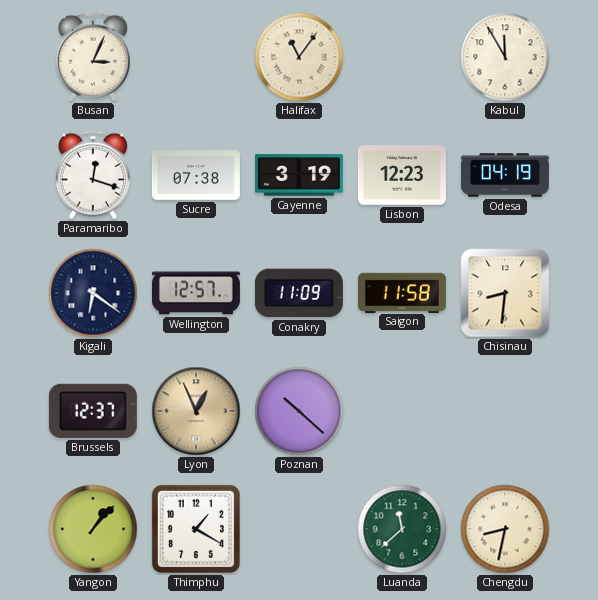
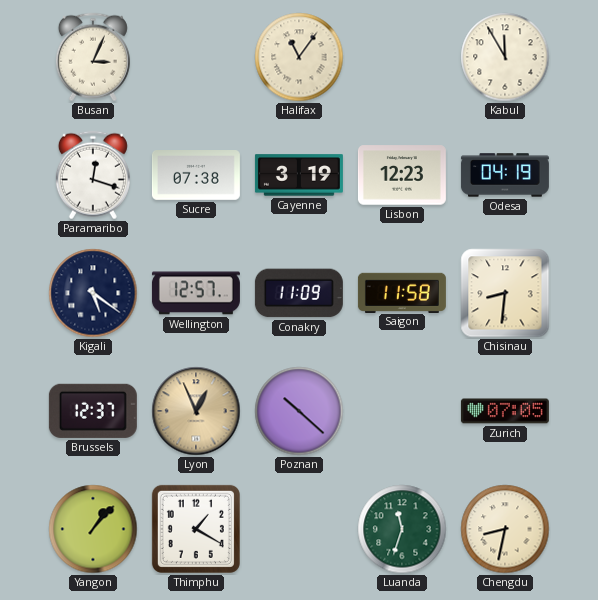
Kigali: 6:21 -> 5:21 (93, 293)
Zurich: none -> 07:05 (505, 411)
Luanda: 11:38 -> 11:33 (402, 529)
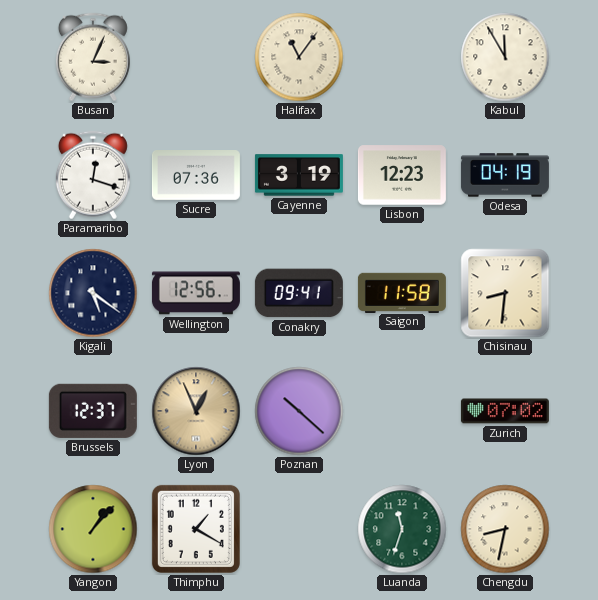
Sucre: 07:38 -> 07:36 (196, 176)
Wellington: 12:57 -> 12:56 (196, 293)
Conakry: 11:09 -> 09:41 (299, 293)
Zurich: 07:05 -> 07:02 (505, 411)
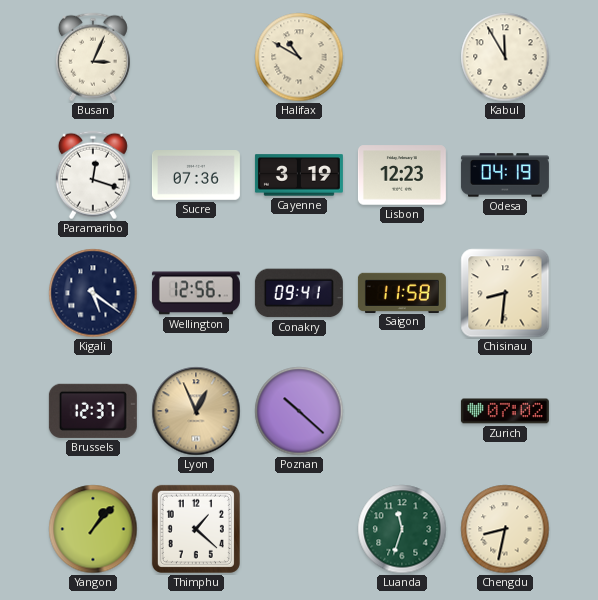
Halifax: 11:06 -> 10:50 (299, 57)
Thimphu: 1:20 -> 1:22 (196, 529)
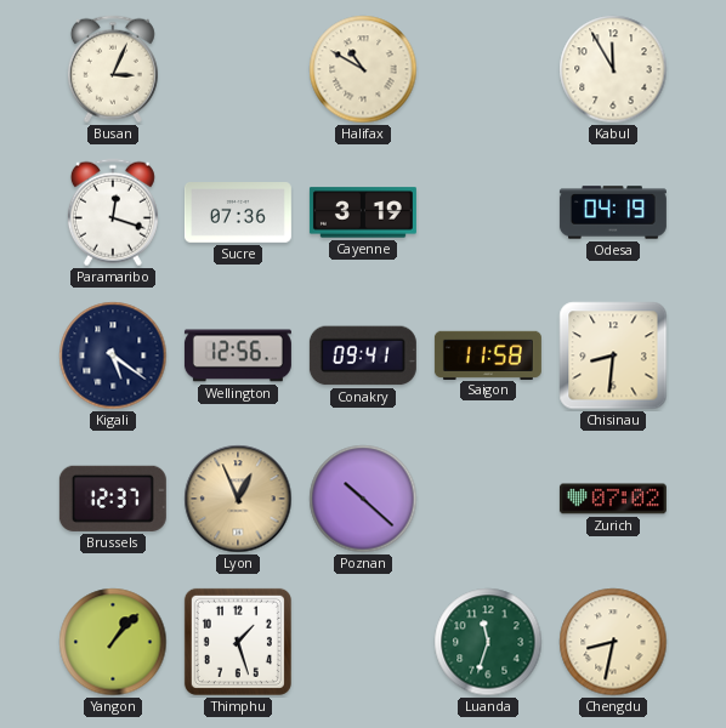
Lisbon: 12:23 -> none (402, 175)
Thimphu: 1:22 -> 1:27 (238, 642)
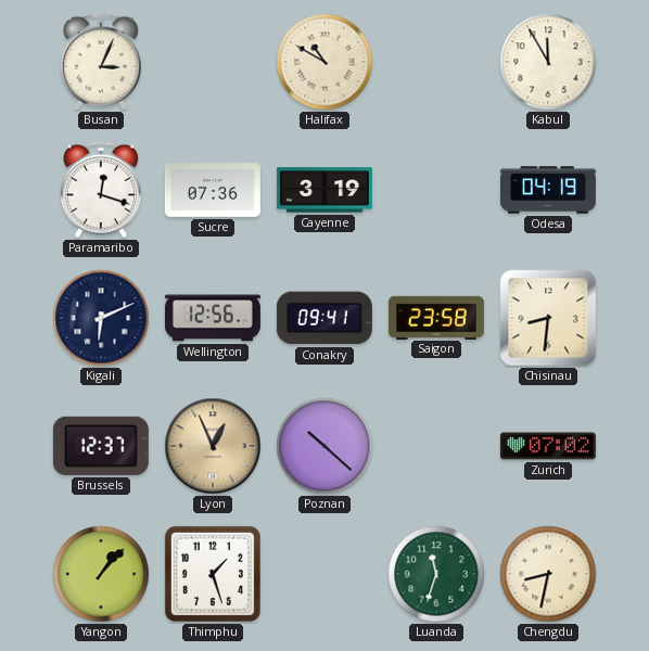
Kigali: 5:21 -> 6:11 (101, 318)
Saigon: 11:58 -> 23:58 (436, 317)
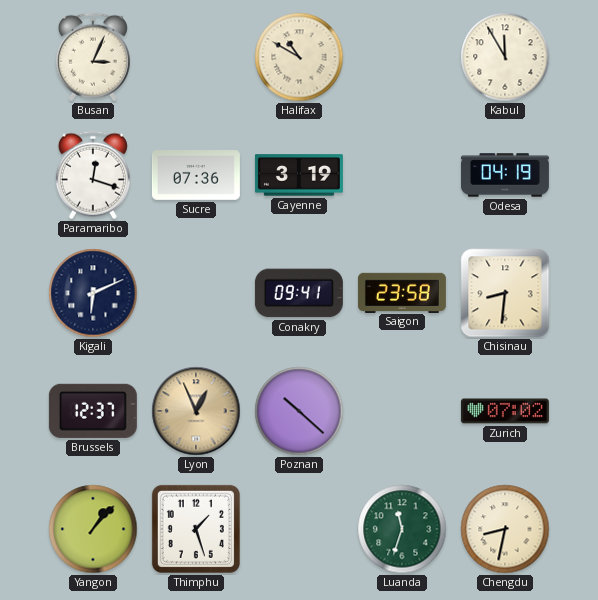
Wellington: 12:56 -> none (213, 318)
